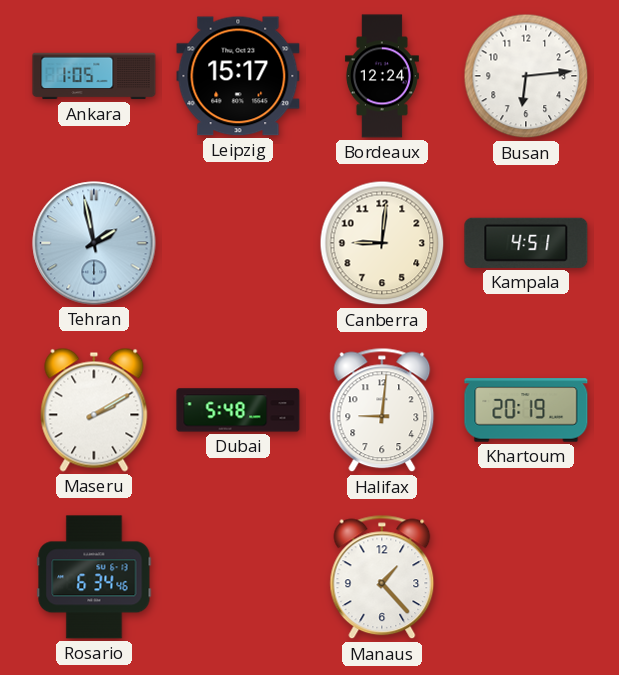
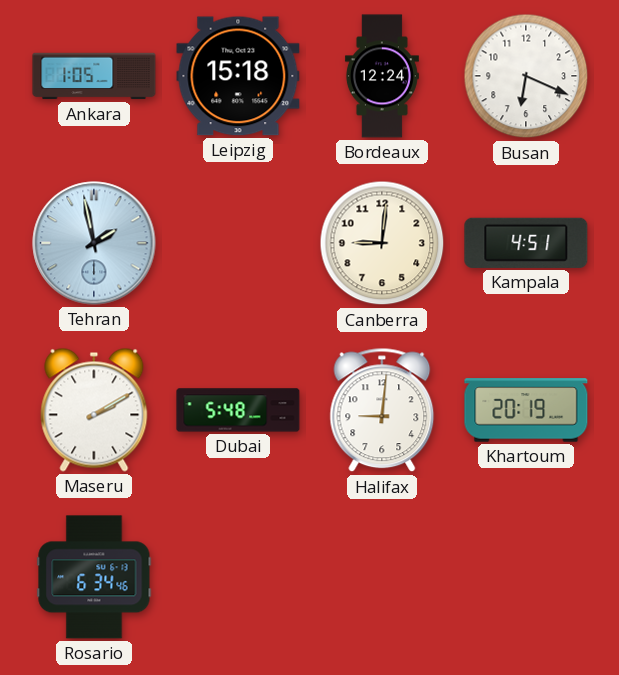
Leipzig: 15:17 -> 15:18 (238, 76)
Busan: 6:14 -> 6:19 (526, 76)
Manaus: 1:23 -> none (382, 577)
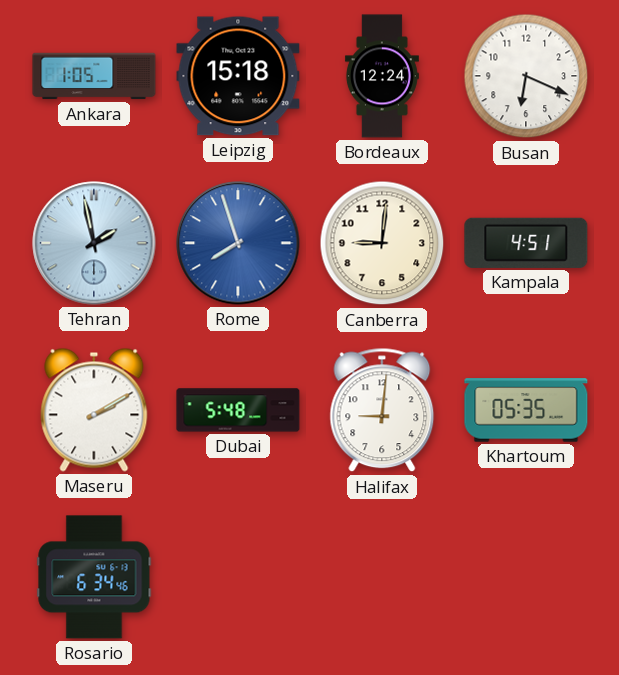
Rome: none -> 7:57 (238, 243)
Khartoum: 20:19 -> 05:35 (526, 410)
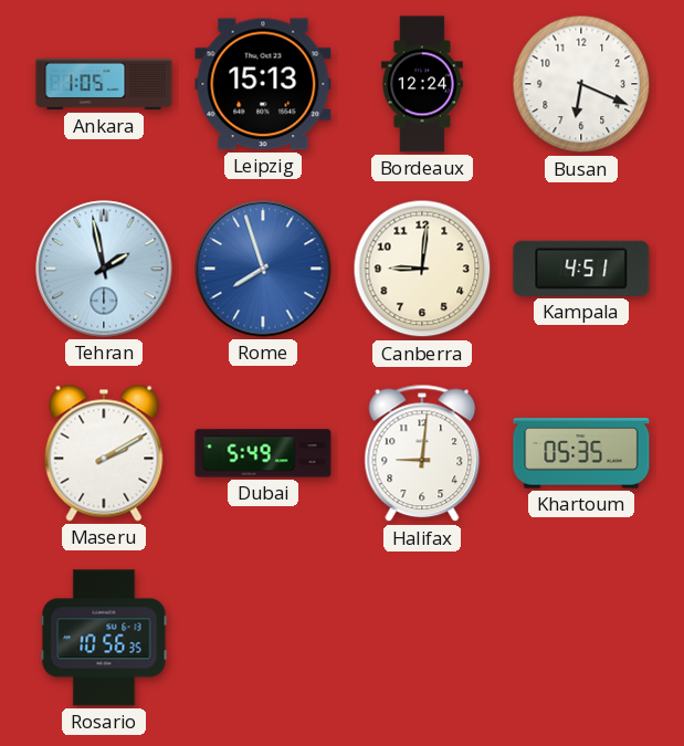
Leipzig: 15:18 -> 15:13 (263, 84)
Dubai: 5:48 -> 5:49 (263, 453)
Rosario: 6:34 -> 10:56 (104, 638)
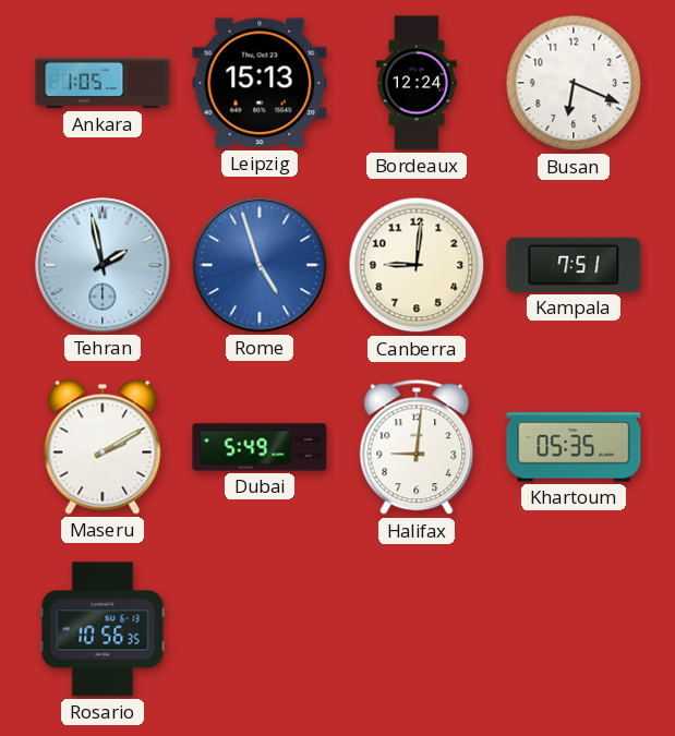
Rome: 7:57 -> 4:57 (260, 265)
Kampala: 4:51 -> 7:51 (574, 265)
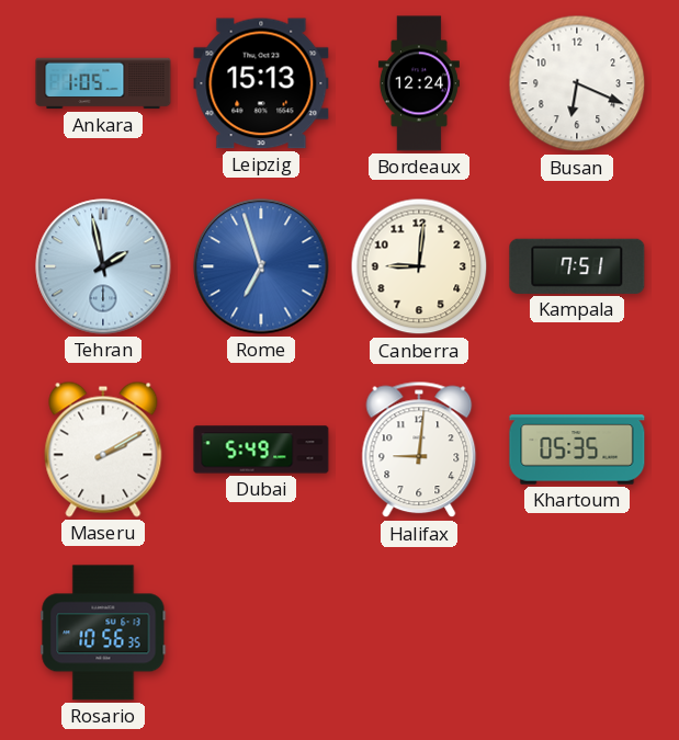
Rome: 4:57 -> 6:57 (261, 266)
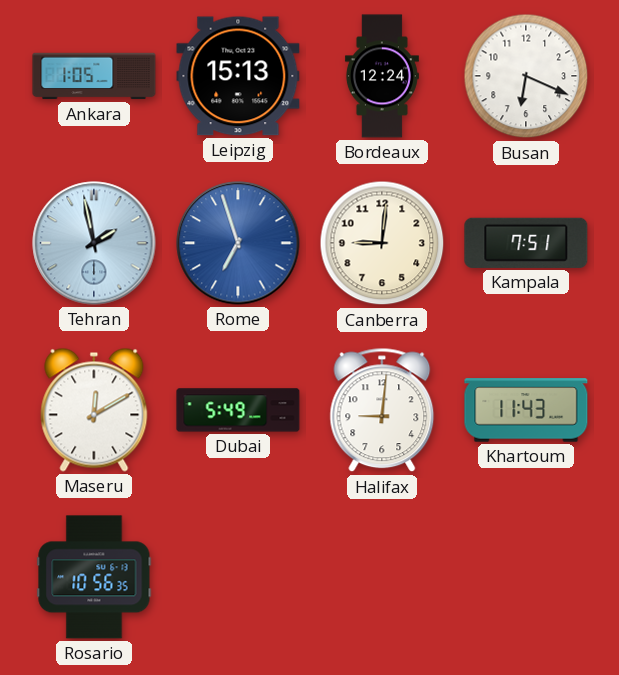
Maseru: 2:10 -> 12:10 (94, 410)
Khartoum: 05:35 -> 11:43 (526, 410)
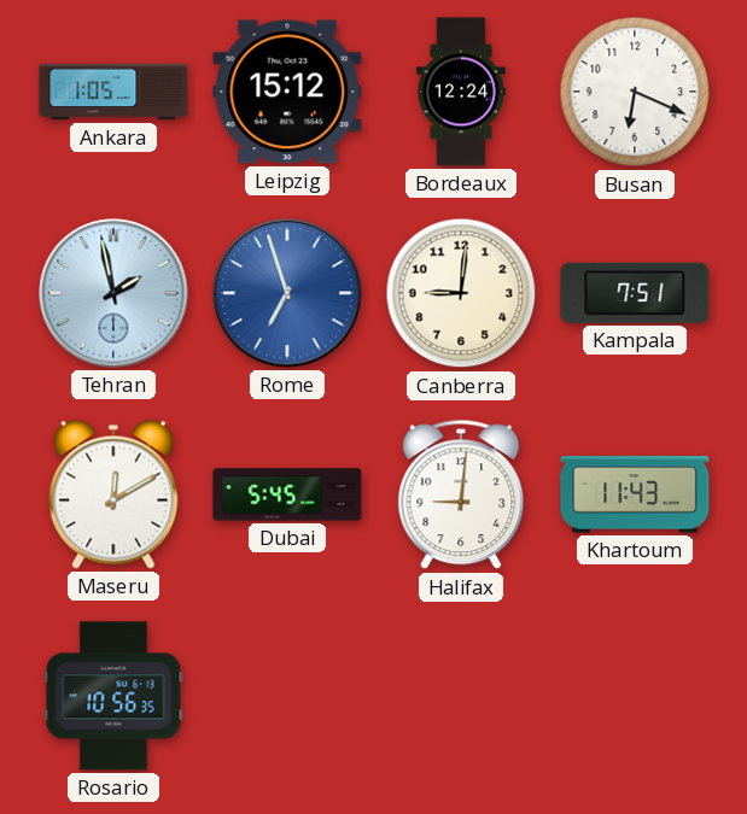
Leipzig: 15:13 -> 15:12 (287, 92)
Dubai: 5:49 -> 5:45 (287, 494)
